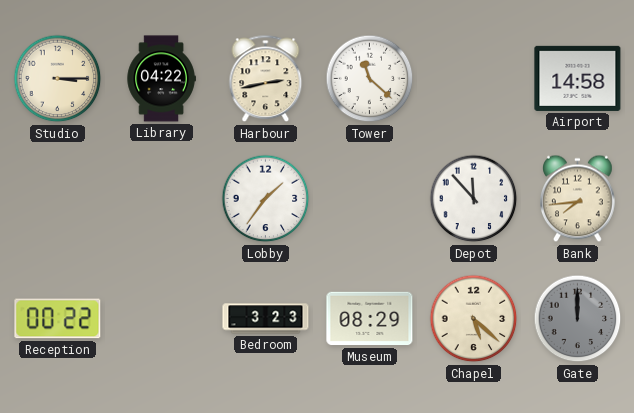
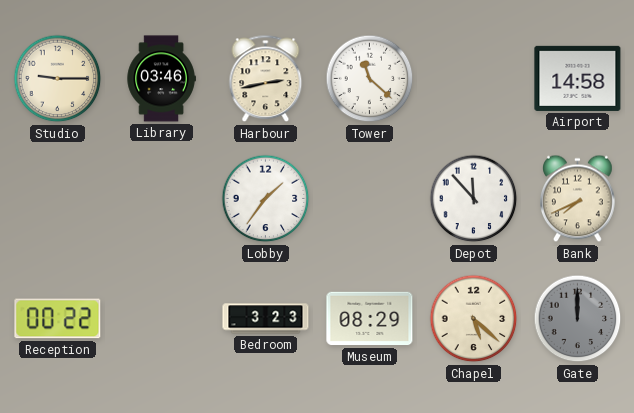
Studio: 3:15 -> 9:15 (58, 79)
Library: 04:22 -> 03:46 (161, 79)
Bank: 7:44 -> 7:41 (578, 199)
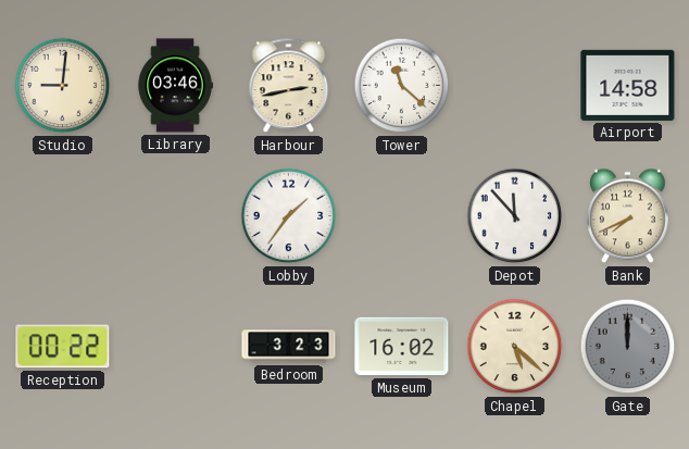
Studio: 9:15 -> 9:01 (63, 86)
Museum: 08:29 -> 16:02 (402, 347)
